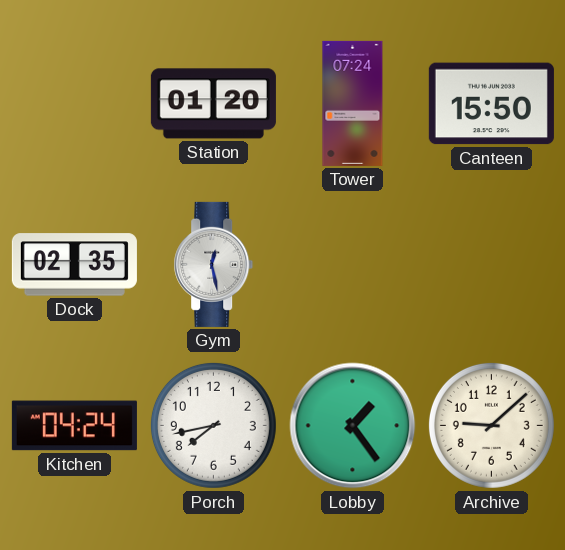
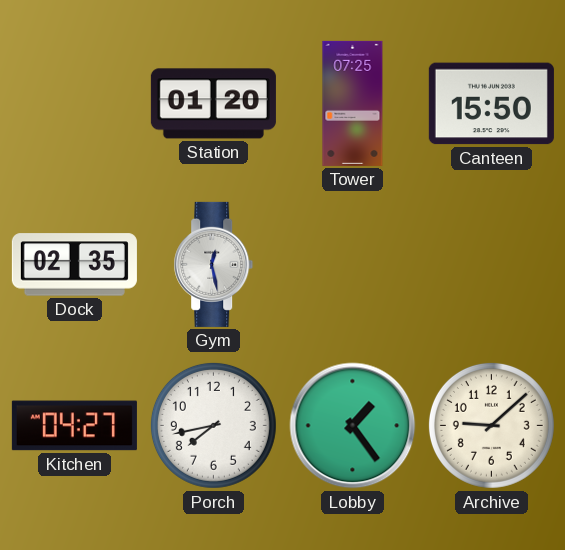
Tower: 07:24 -> 07:25 (353, 103)
Kitchen: 04:24 -> 04:27 (74, 426)
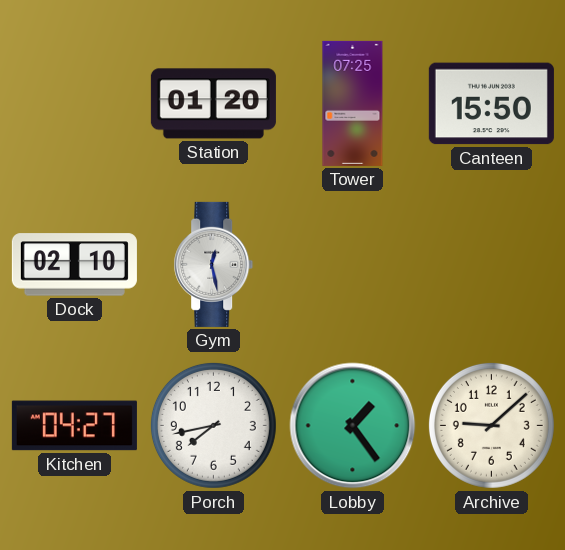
Dock: 02:35 -> 02:10 (74, 265)
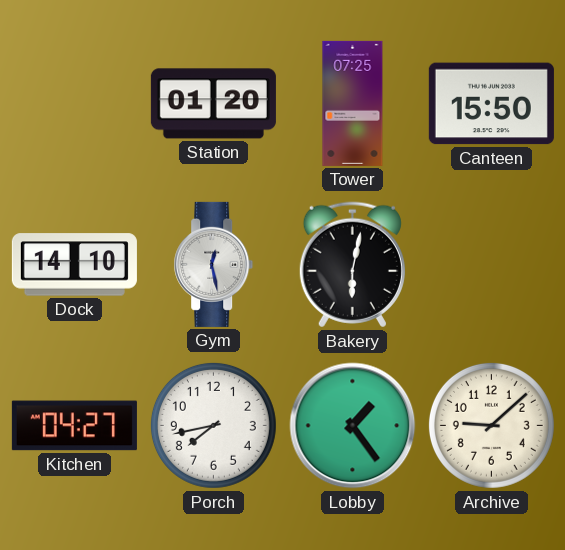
Dock: 02:10 -> 14:10 (74, 265)
Bakery: none -> 6:02 (352, 265)
